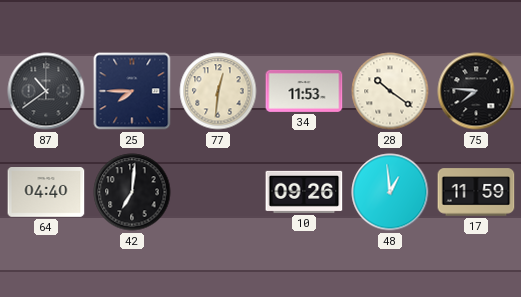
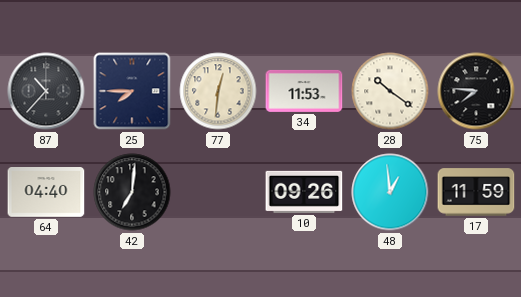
87: 10:39 -> 10:37 (46, 91)
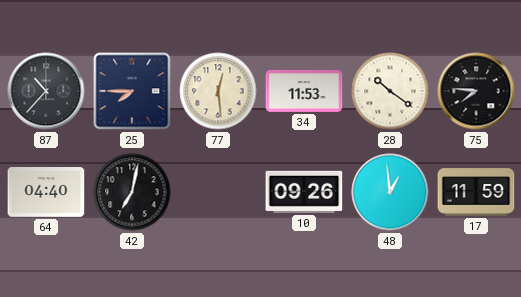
77: 12:31 -> 12:29 (218, 91)
42: 7:01 -> 7:02 (132, 192)
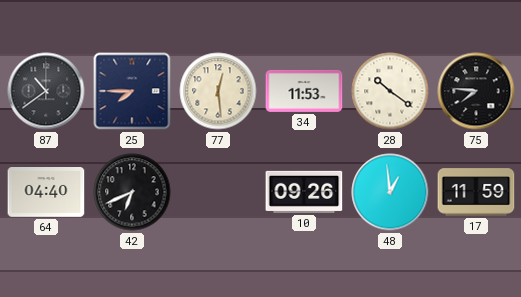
87: 10:37 -> 10:39 (46, 91)
42: 7:02 -> 6:41 (132, 192)
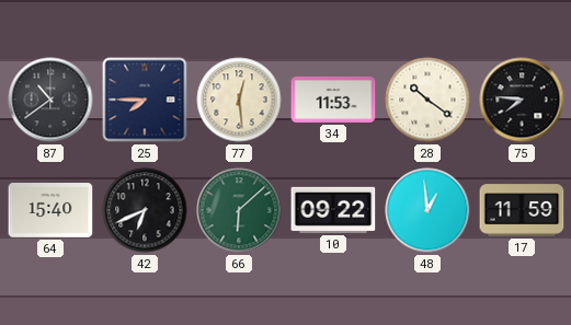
64: 04:40 -> 15:40 (50, 210)
66: none -> 6:08 (239, 210)
10: 09:26 -> 09:22 (333, 210)
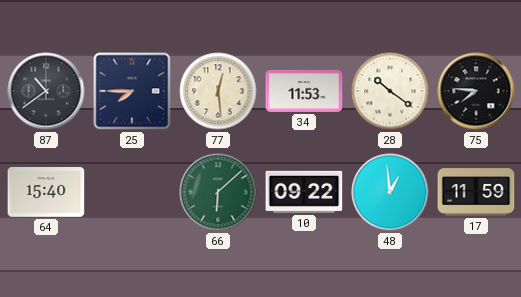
42: 6:41 -> none (145, 210)
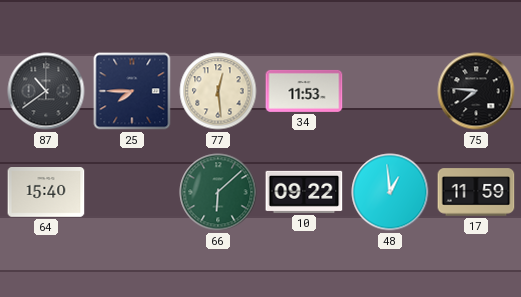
28: 10:21 -> none (390, 91)
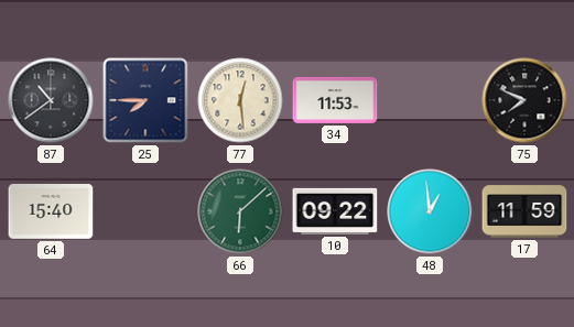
75: 7:46 -> 7:49 (524, 100)
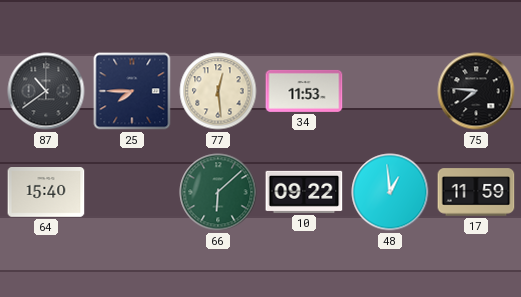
75: 7:49 -> 7:46 (476, 91)
